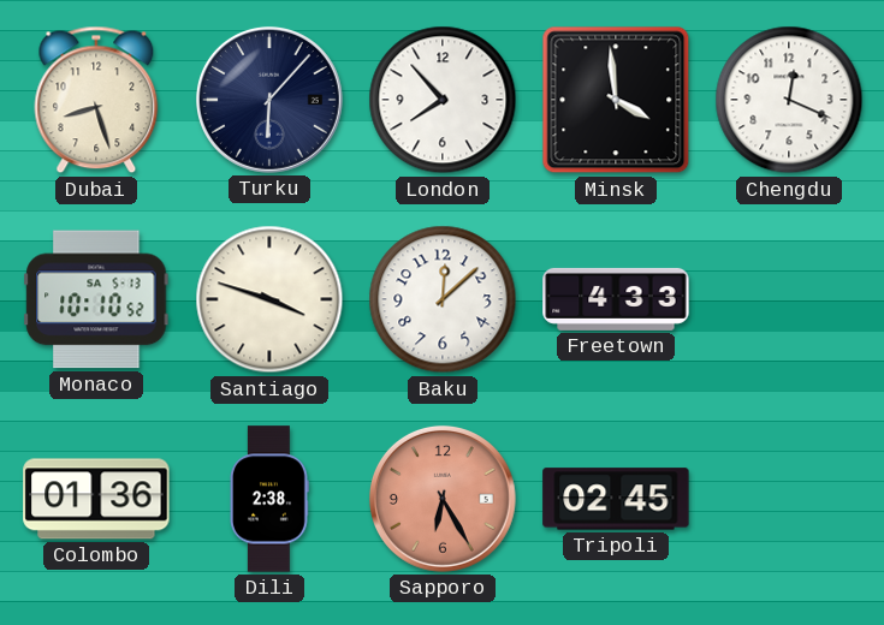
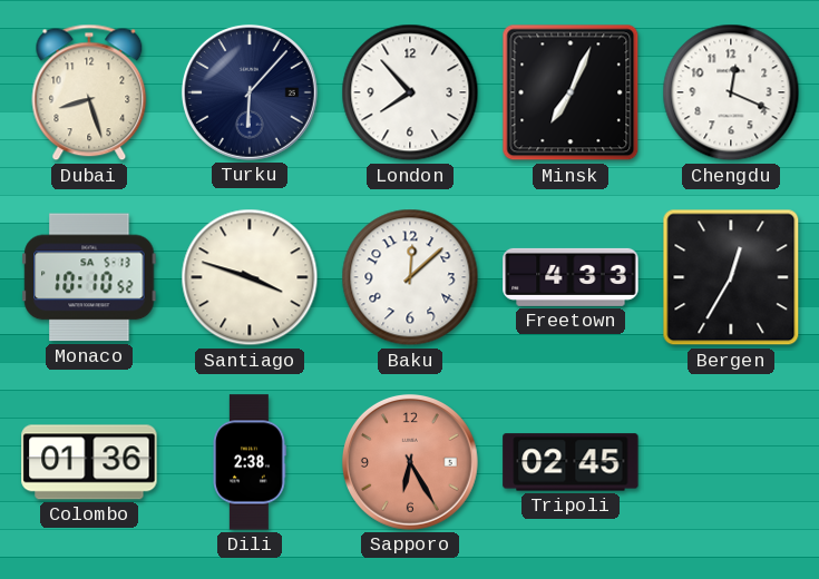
Minsk: 3:59 -> 7:04 (571, 92)
Bergen: none -> 12:35 (731, 277)
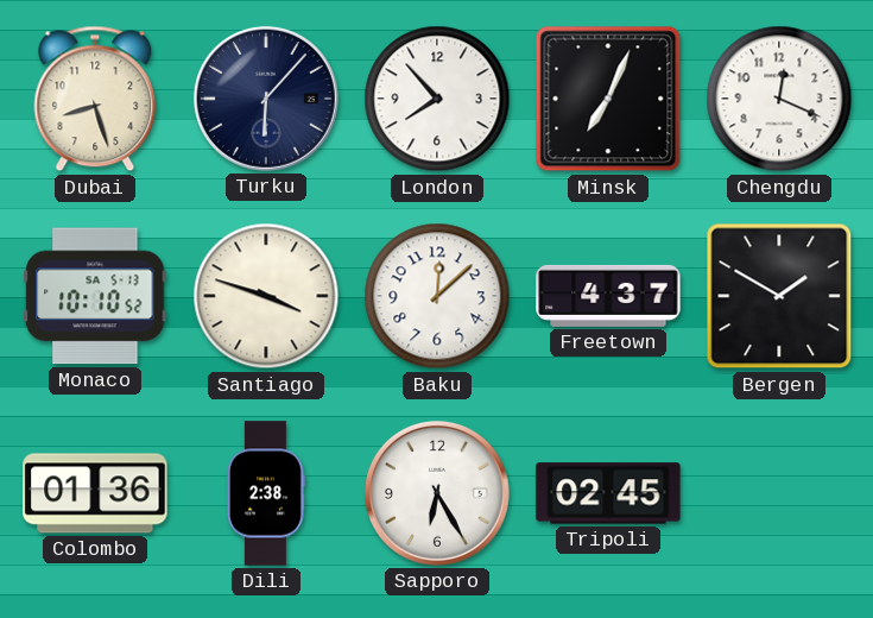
Freetown: 4:33 -> 4:37 (608, 296)
Bergen: 12:35 -> 1:50 (779, 296)
Sapporo dial: salmon -> white (437, 493)
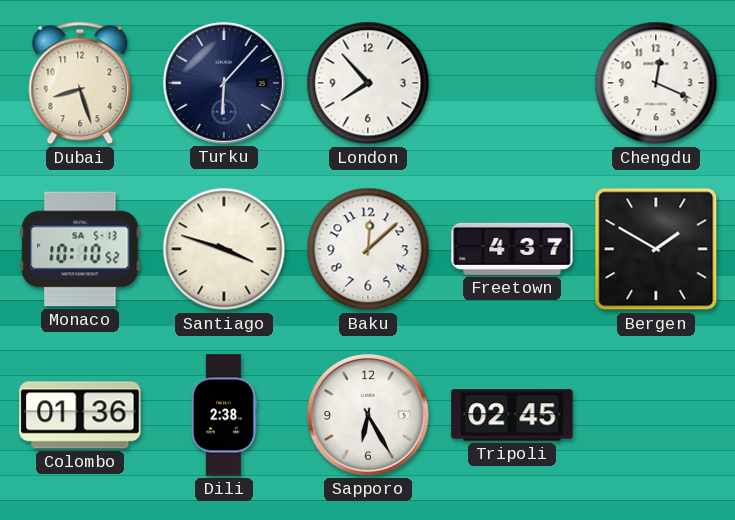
Minsk: 7:04 -> none (608, 99)
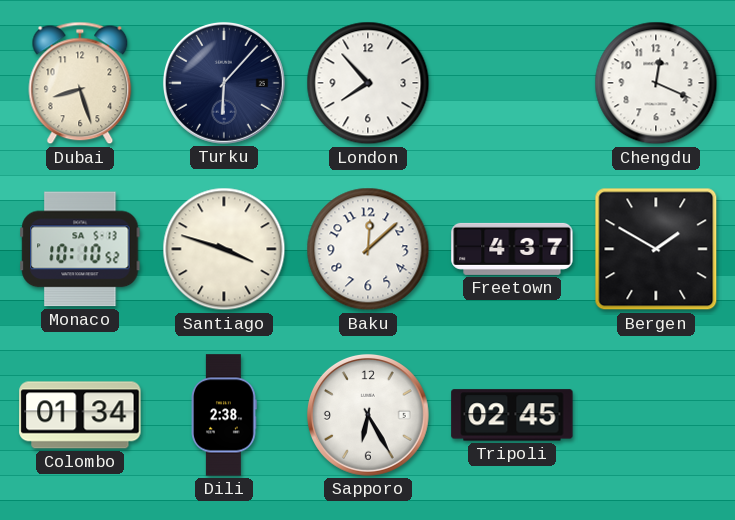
Colombo: 01:36 -> 01:34 (80, 415)
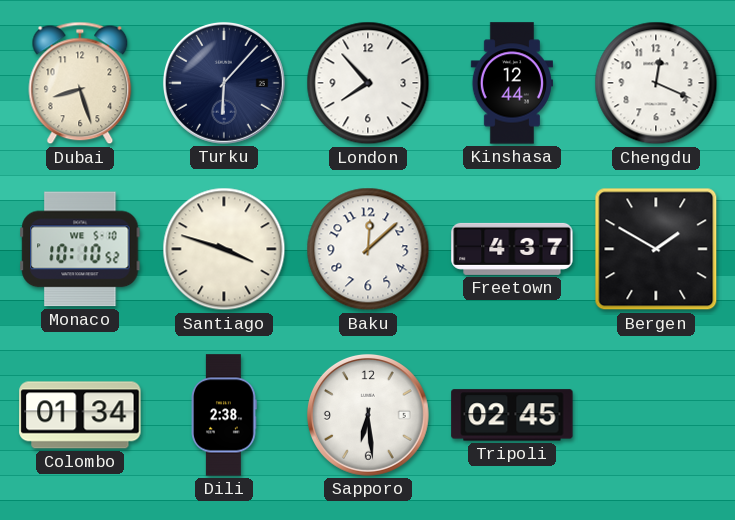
Kinshasa: none -> 12:44 (512, 83)
Monaco date: SA 5-13 -> WE 5-10 (80, 249)
Sapporo: 6:25 -> 6:29 (368, 415)
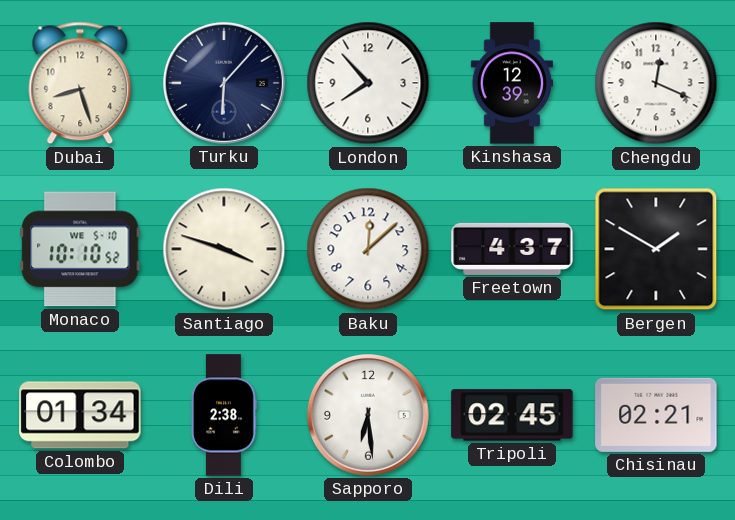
Kinshasa: 12:44 -> 12:39 (512, 83)
Chisinau: none -> 02:21 (656, 415)
